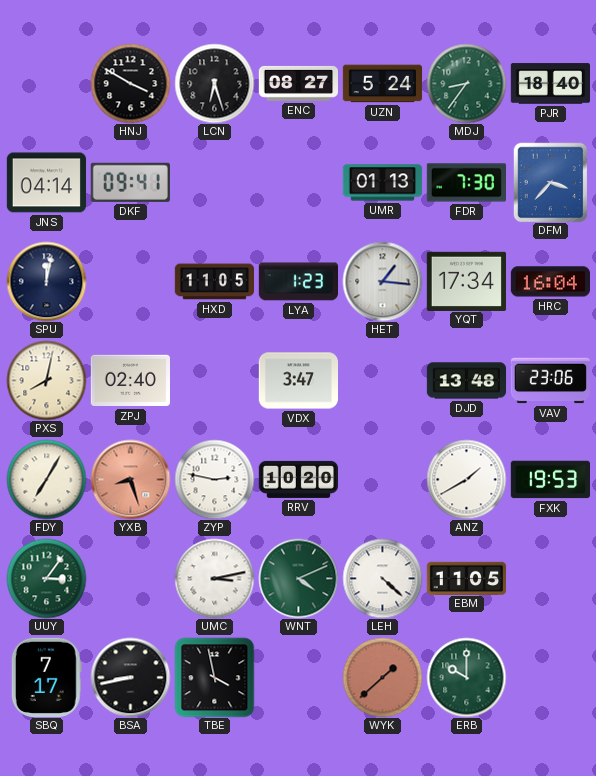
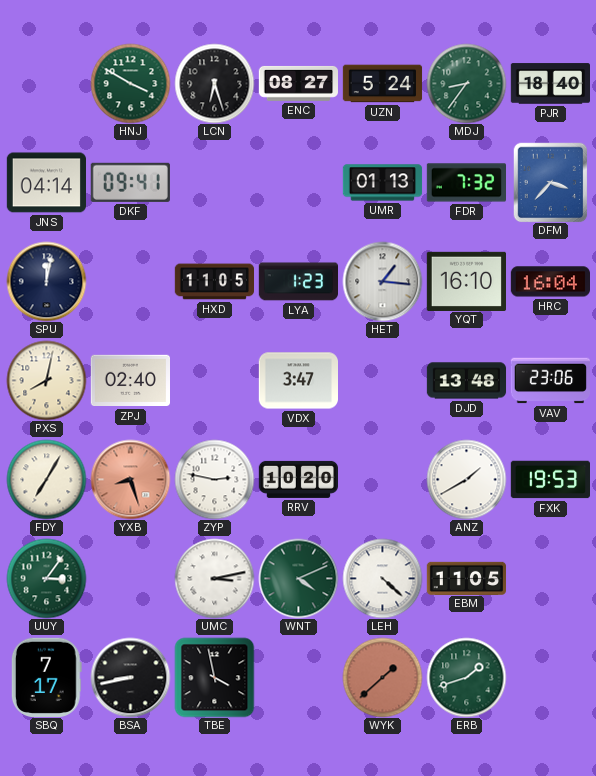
HNJ dial: black -> green (130, 83)
FDR: 7:30 -> 7:32 (466, 183)
YQT: 17:34 -> 16:10 (466, 281)
ERB: 10:00 -> 1:42 (466, 677)
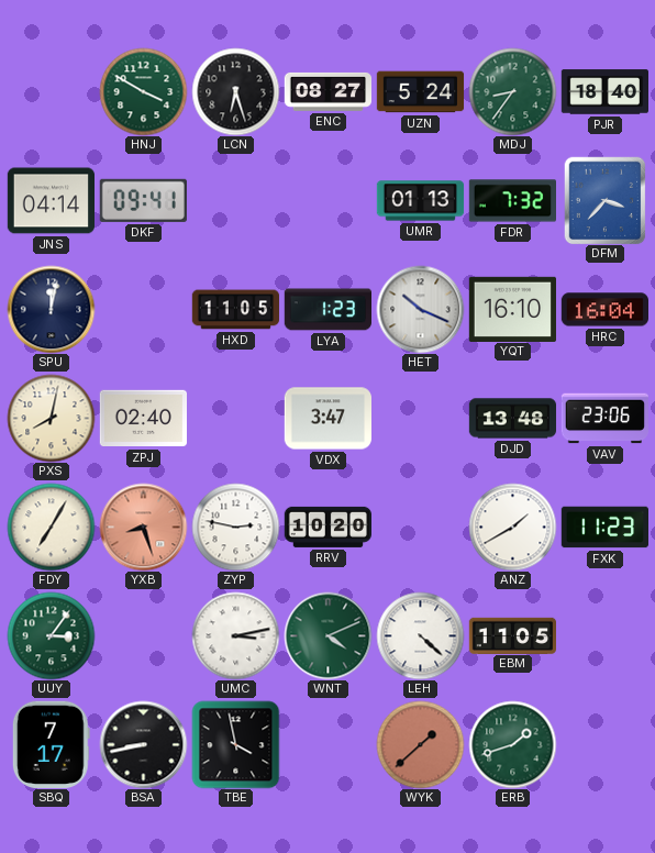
HET: 1:16 -> 10:19 (420, 309)
FXK: 19:53 -> 11:23 (604, 528)
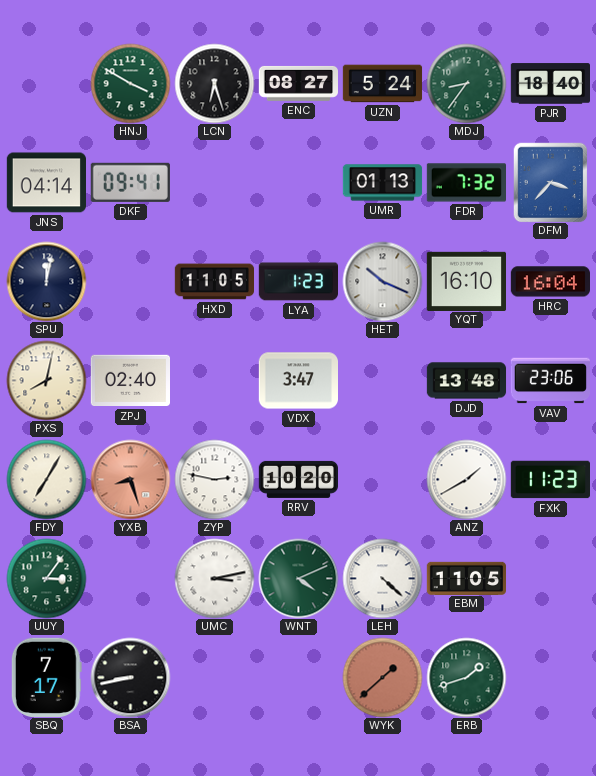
TBE: 3:58 -> none (235, 744)
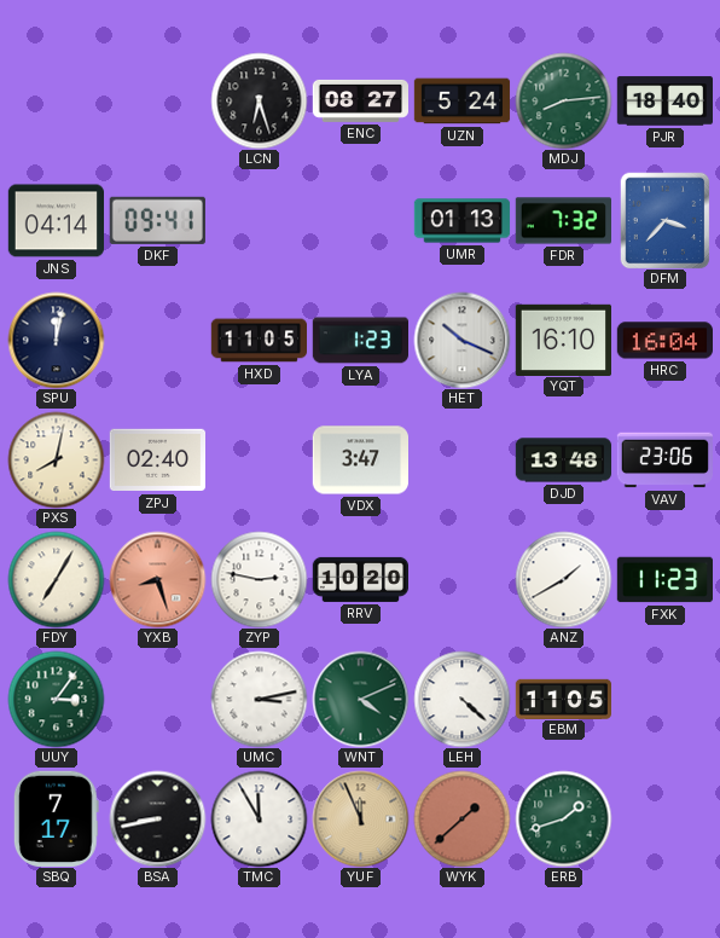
HNJ: 3:50 -> none (130, 83)
MDJ: 8:36 -> 8:14 (563, 100)
TMC: none -> 11:55 (259, 818)
YUF: none -> 11:56 (360, 818)
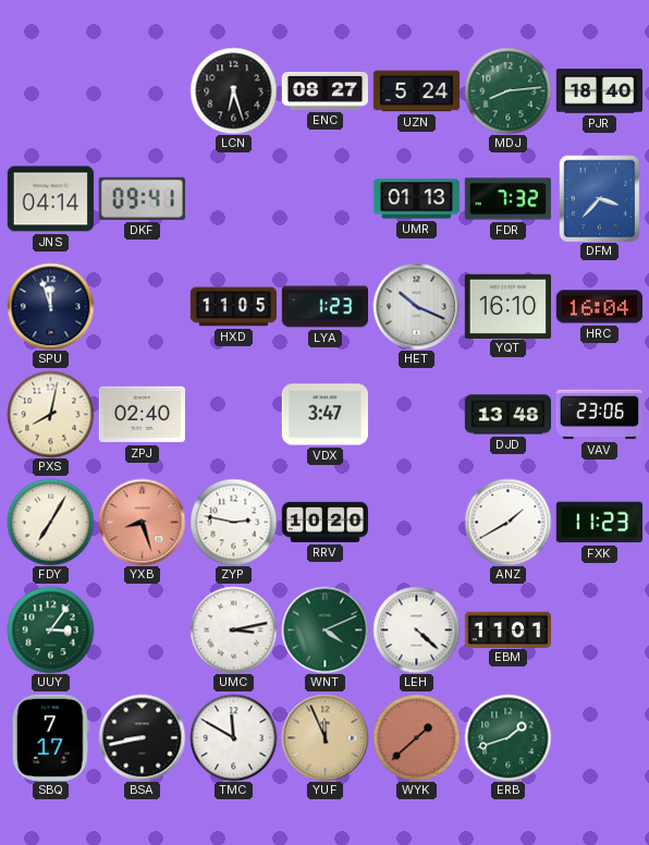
SPU: 12:02 -> 11:57 (50, 306)
EBM: 11:05 -> 11:01 (507, 629)
TMC: 11:55 -> 11:50 (233, 737)
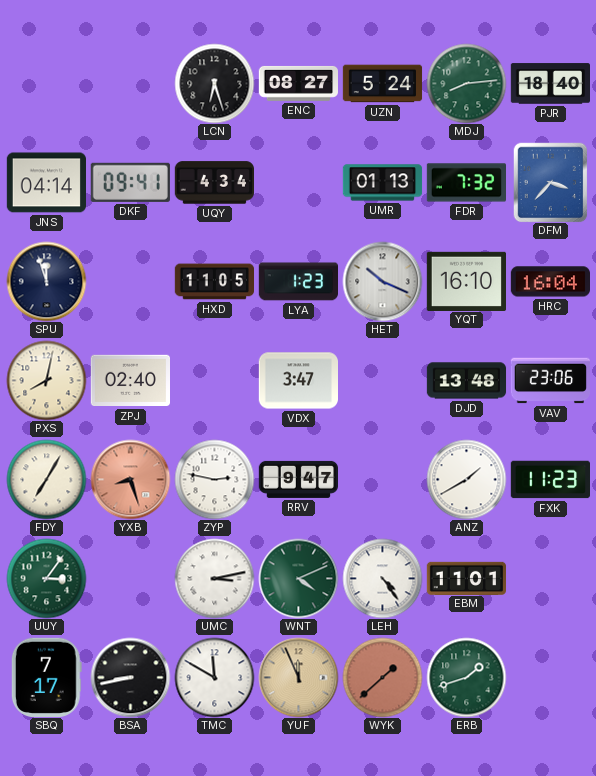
UQY: none -> 4:34 (214, 183)
RRV: 10:20 -> 9:47 (298, 479)
LEH: 4:22 -> 4:24 (382, 578)
